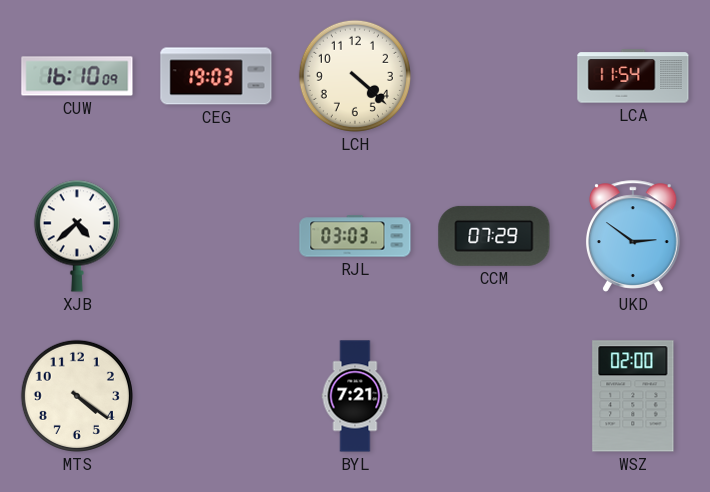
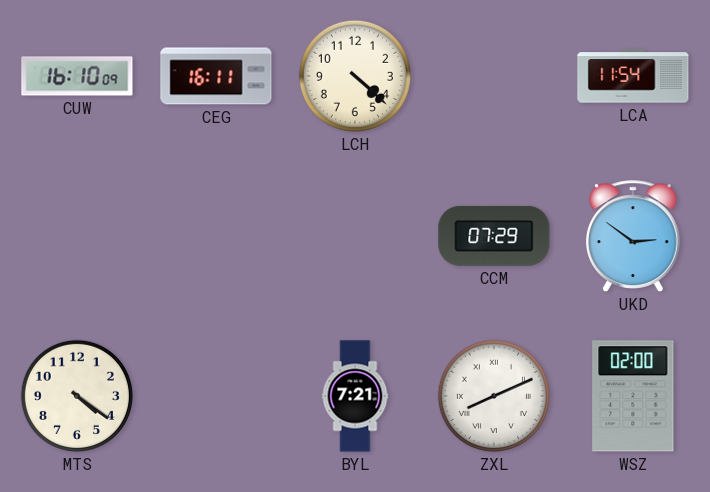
CEG: 19:03 -> 16:11 (216, 76)
XJB: 4:38 -> none (77, 236)
RJL: 03:03 -> none (355, 236)
ZXL: none -> 8:11 (494, 396)
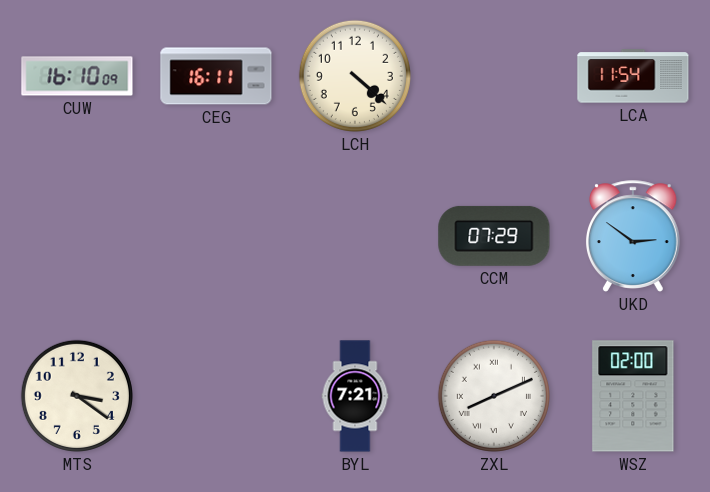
MTS: 4:21 -> 3:21 (77, 396)
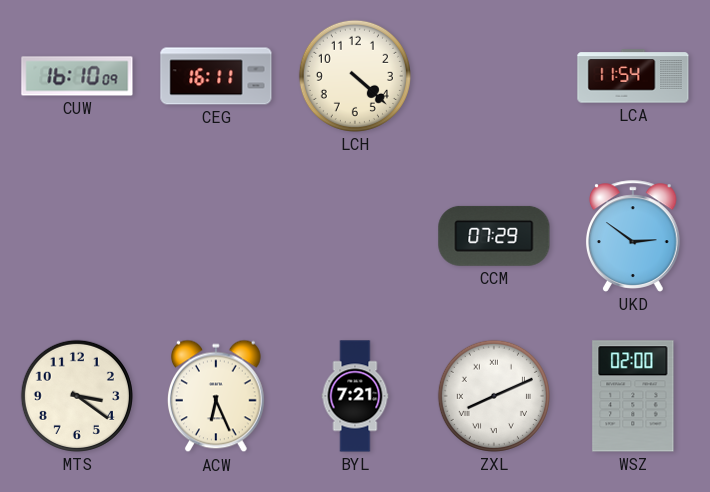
ACW: none -> 6:26 (216, 396)
